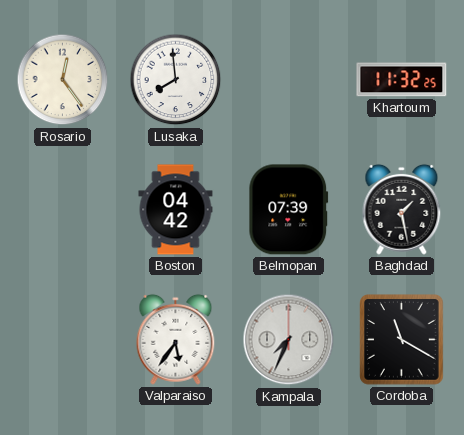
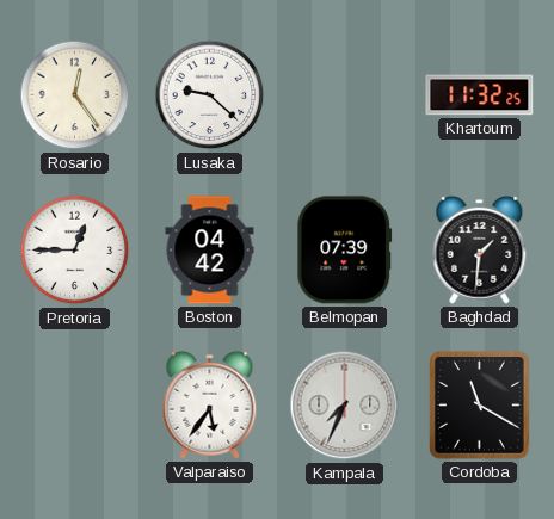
Lusaka: 7:59 -> 9:22 (210, 95)
Pretoria: none -> 12:45 (75, 251)
Baghdad: 1:28 -> 1:31 (480, 249)
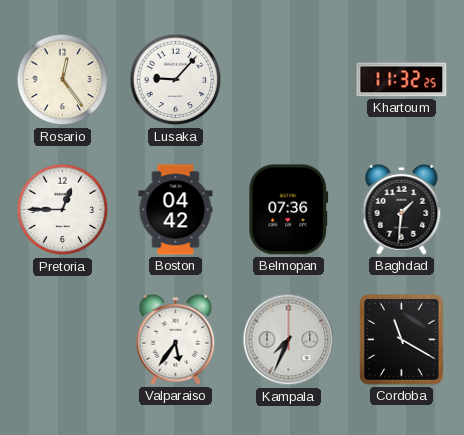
Lusaka: 9:22 -> 9:07 (176, 80)
Belmopan: 07:39 -> 07:36 (289, 210)
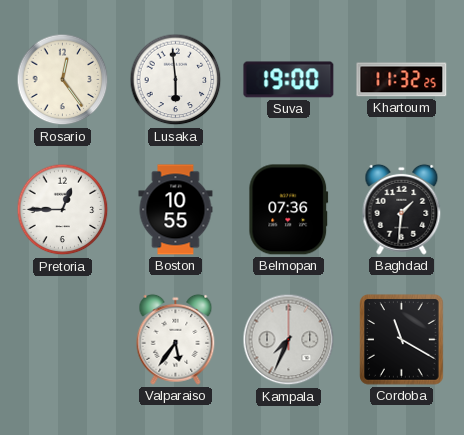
Lusaka: 9:07 -> 5:59 (176, 80)
Suva: none -> 19:00 (289, 80)
Boston: 04:42 -> 10:55 (176, 210)
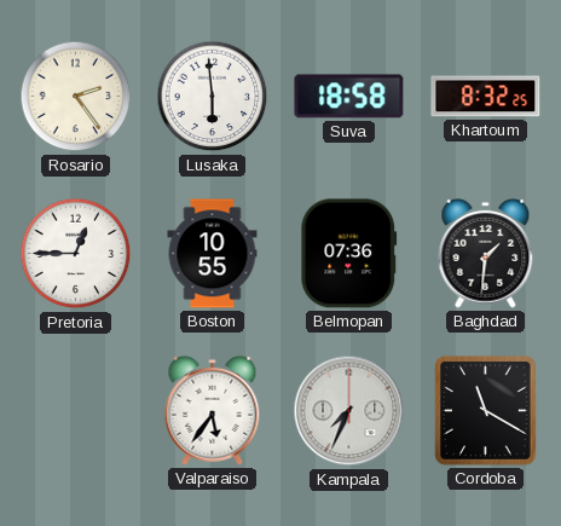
Rosario: 12:24 -> 2:24 (76, 97)
Suva: 19:00 -> 18:58 (349, 97)
Khartoum: 11:32 -> 8:32 (486, 97)
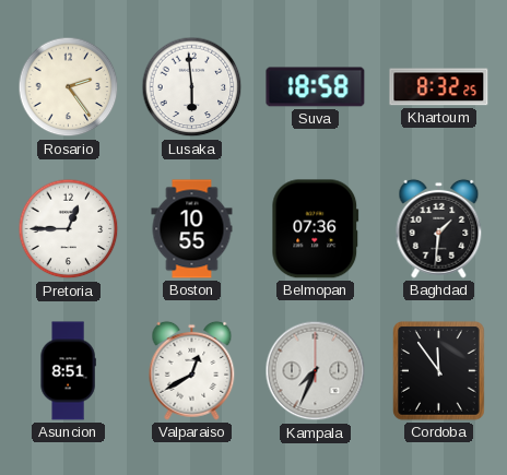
Asuncion: none -> 8:51 (68, 371)
Valparaiso: 5:36 -> 12:40 (192, 370)
Cordoba: 11:20 -> 11:54 (439, 371)
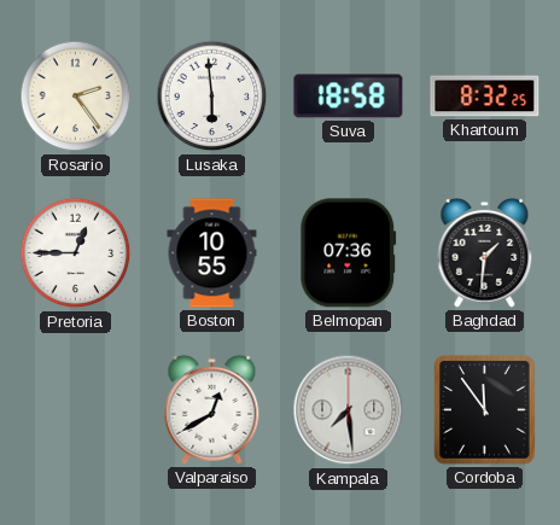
Asuncion: 8:51 -> none (68, 371)
Kampala: 7:34 -> 7:29 (349, 410)
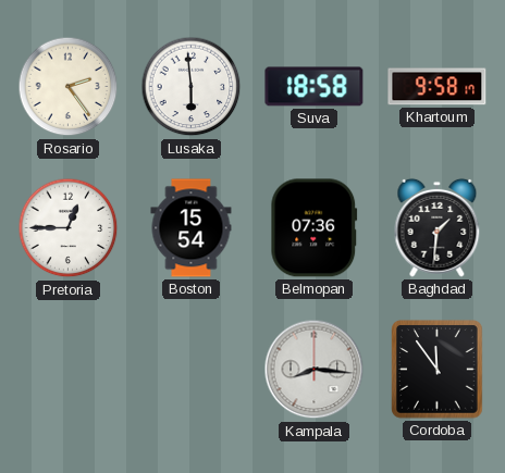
Khartoum: 8:32 -> 9:58 (438, 87)
Boston: 10:55 -> 15:54 (192, 228)
Valparaiso: 12:40 -> none (212, 409)
Kampala: 7:29 -> 8:16 (315, 370)
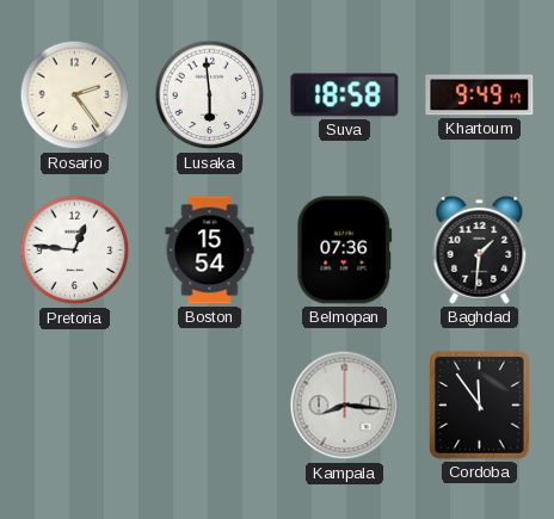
Khartoum: 9:58 -> 9:49 (480, 95)
Pretoria: 12:45 -> 12:46 (75, 251)
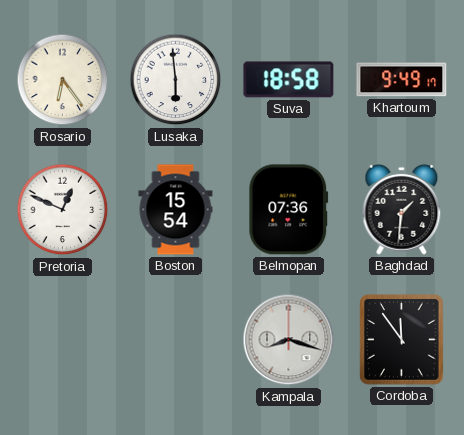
Rosario: 2:24 -> 6:24 (63, 80)
Pretoria: 12:46 -> 12:49 (63, 210)
Kampala: 8:16 -> 8:18 (289, 340)
